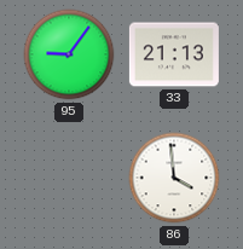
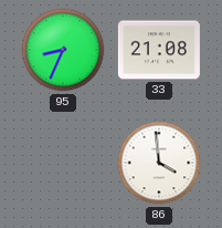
95: 9:06 -> 8:34 (63, 50)
33: 21:13 -> 21:08 (159, 50)
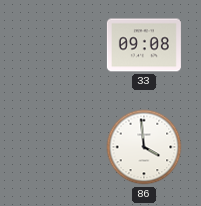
95: 8:34 -> none (63, 50)
33: 21:08 -> 09:08 (144, 45)
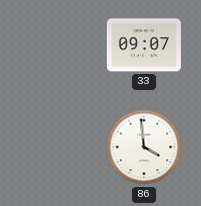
33: 09:08 -> 09:07 (144, 45)
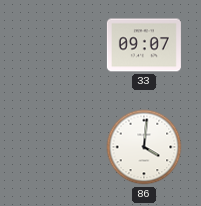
86: 3:59 -> 4:01 (144, 147)
